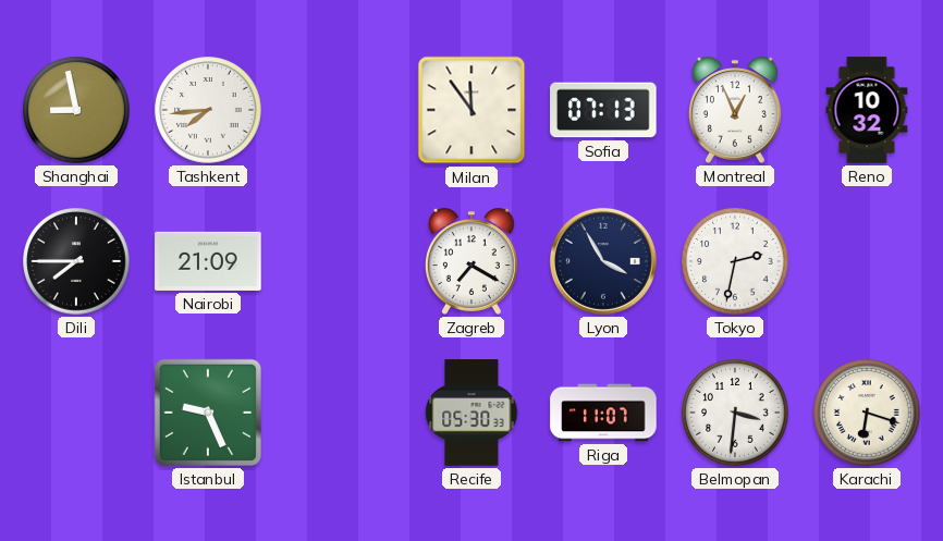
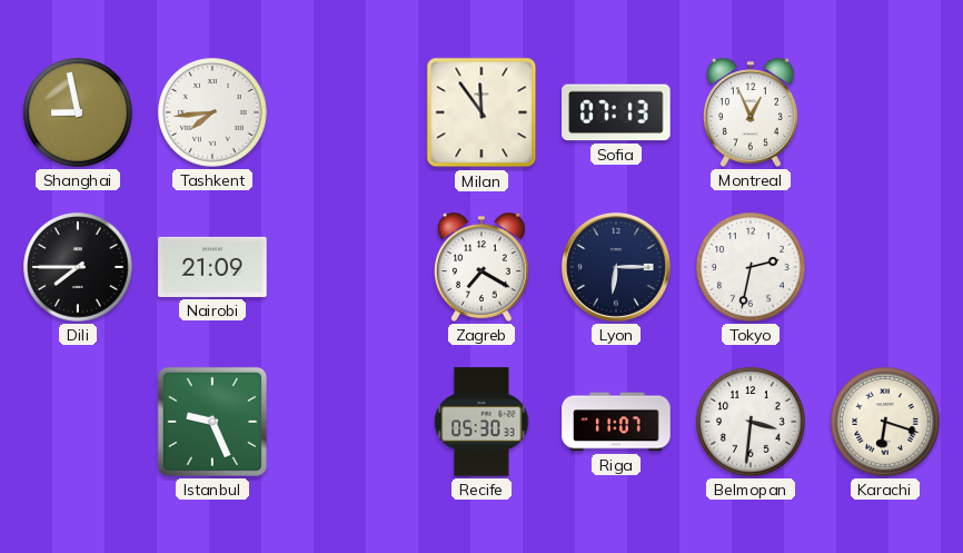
Reno: 10:32 -> none (867, 110)
Lyon: 3:55 -> 6:15 (616, 267)
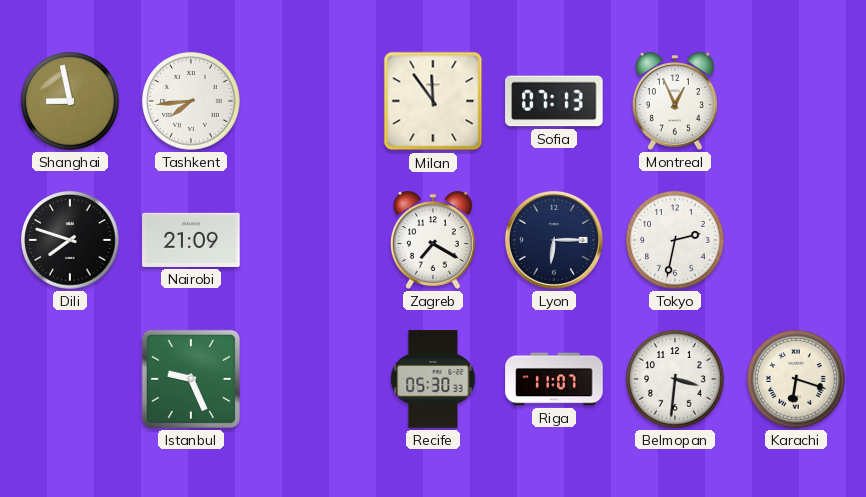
Dili: 7:45 -> 7:48 (70, 240)
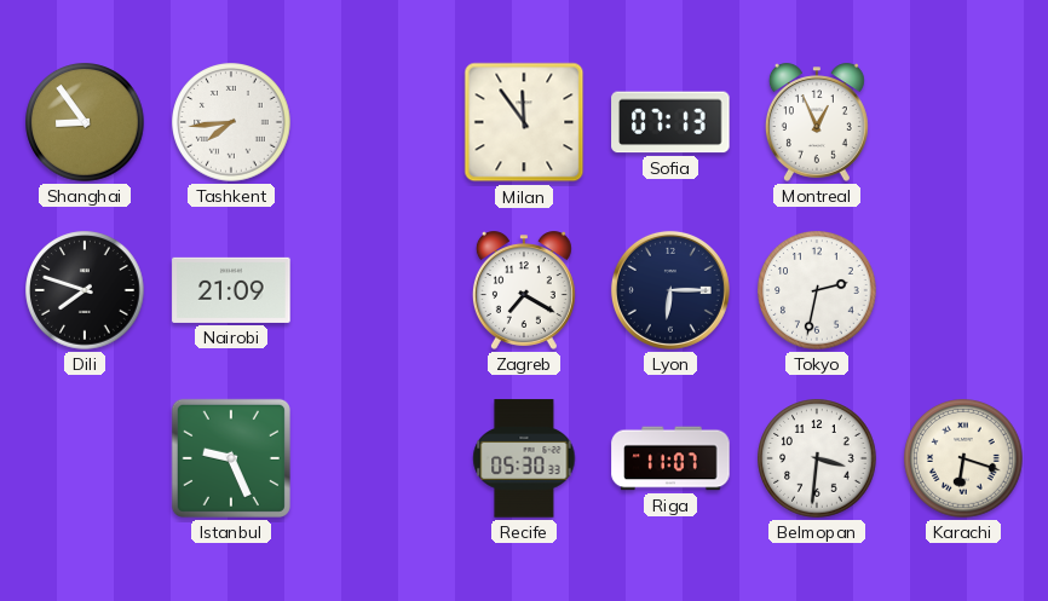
Shanghai: 8:58 -> 8:54 (85, 122)
